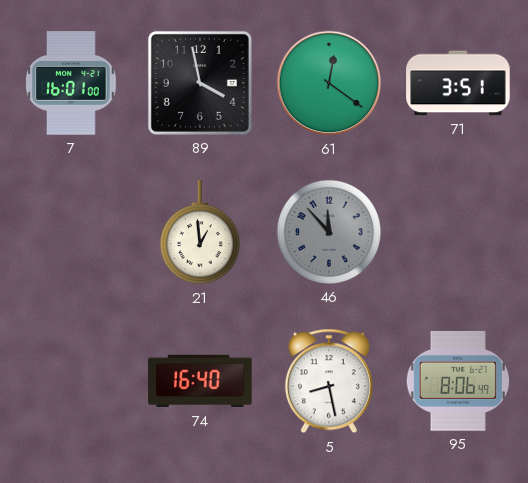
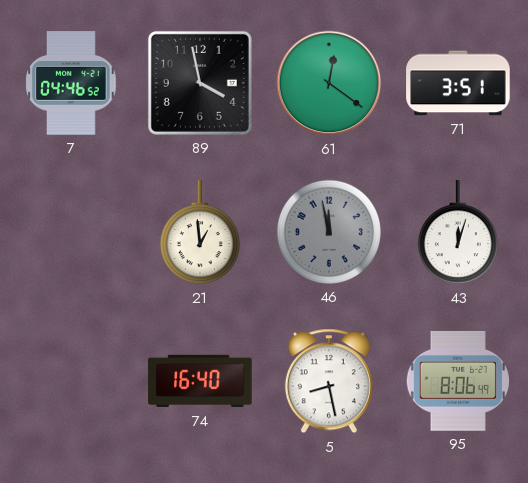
7: 16:01 -> 04:46 (71, 83)
46: 11:53 -> 11:58 (329, 232)
43: none -> 12:03 (458, 233)
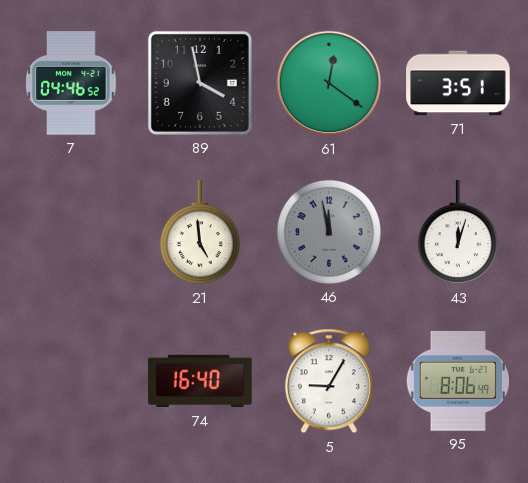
21: 12:59 -> 4:59 (200, 233)
5: 8:28 -> 9:05 (329, 381)
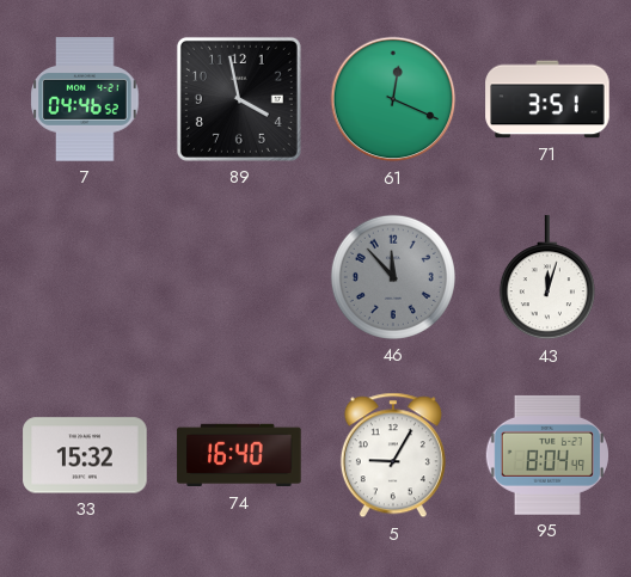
61: 12:21 -> 12:19 (393, 99)
21: 4:59 -> none (200, 233)
46: 11:58 -> 11:53 (393, 277)
33: none -> 15:32 (85, 455)
95: 8:06 -> 8:04 (547, 455)
